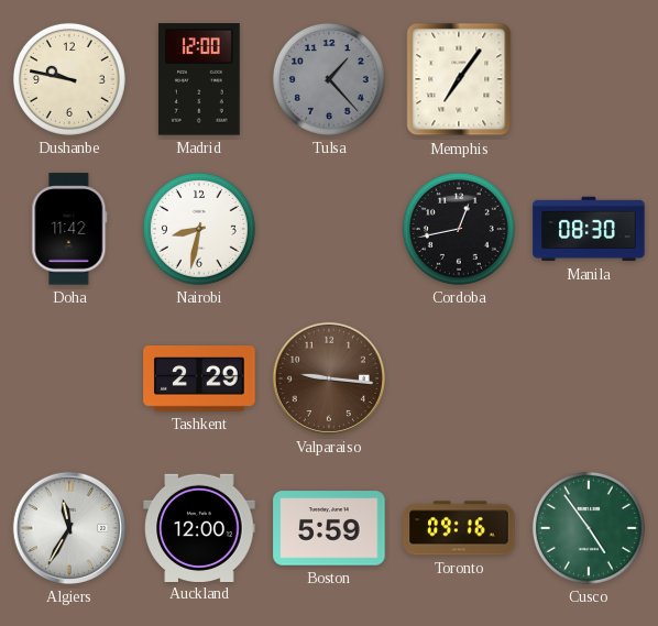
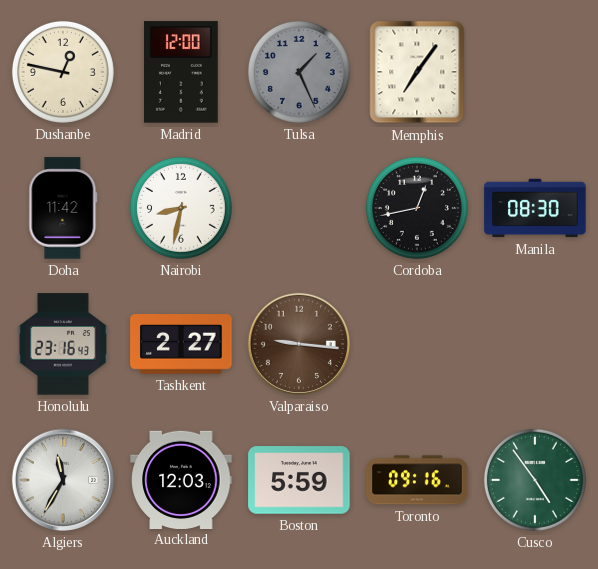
Dushanbe: 9:47 -> 12:47 (63, 72)
Tulsa: 1:23 -> 1:26 (299, 72)
Honolulu: none -> 23:16 (63, 344)
Tashkent: 2:29 -> 2:27 (181, 345)
Auckland: 12:00 -> 12:03 (181, 479)
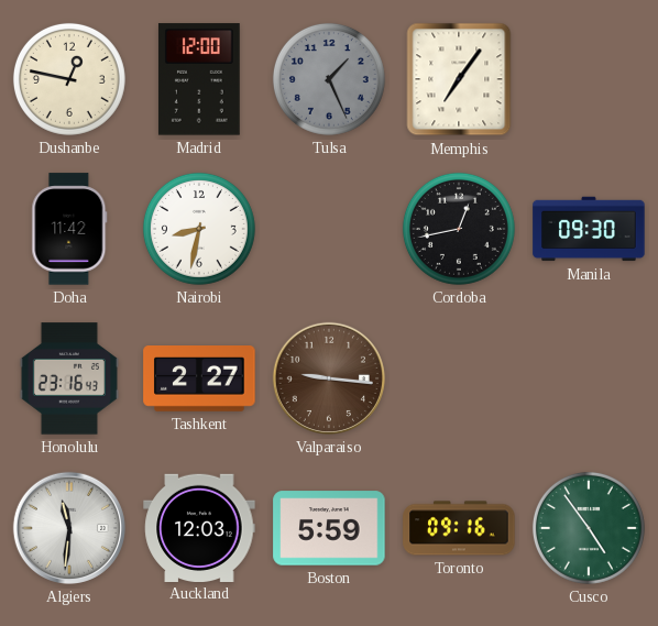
Manila: 08:30 -> 09:30 (589, 229)
Algiers: 11:35 -> 11:31 (69, 528)
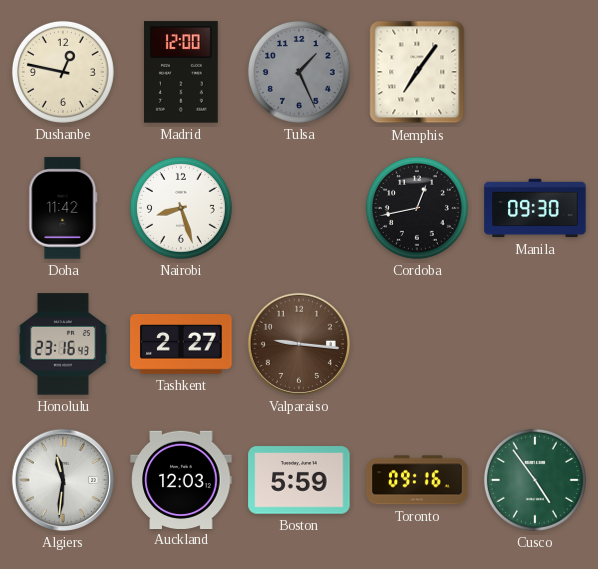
Nairobi: 8:32 -> 8:27 (181, 208)
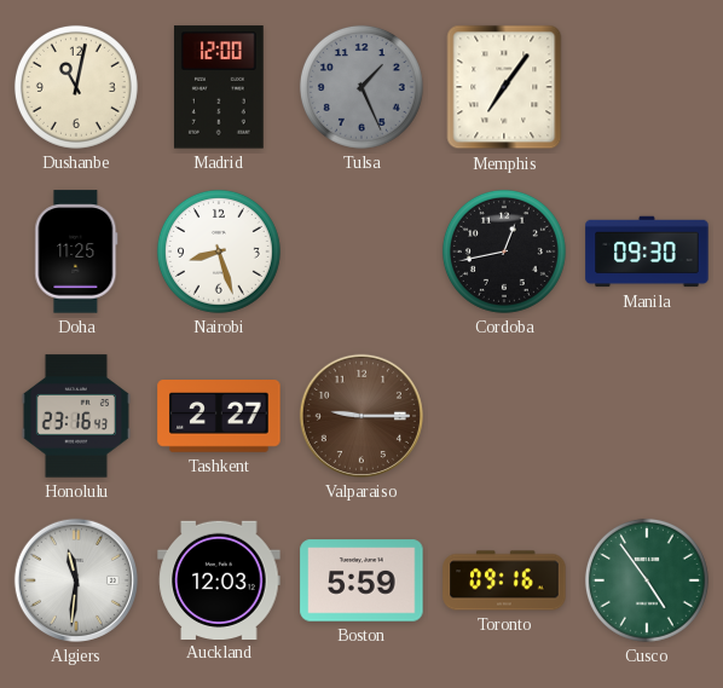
Dushanbe: 12:47 -> 11:02 (76, 87)
Doha: 11:42 -> 11:25 (76, 252)
Valparaiso: 9:16 -> 9:15 (361, 416)
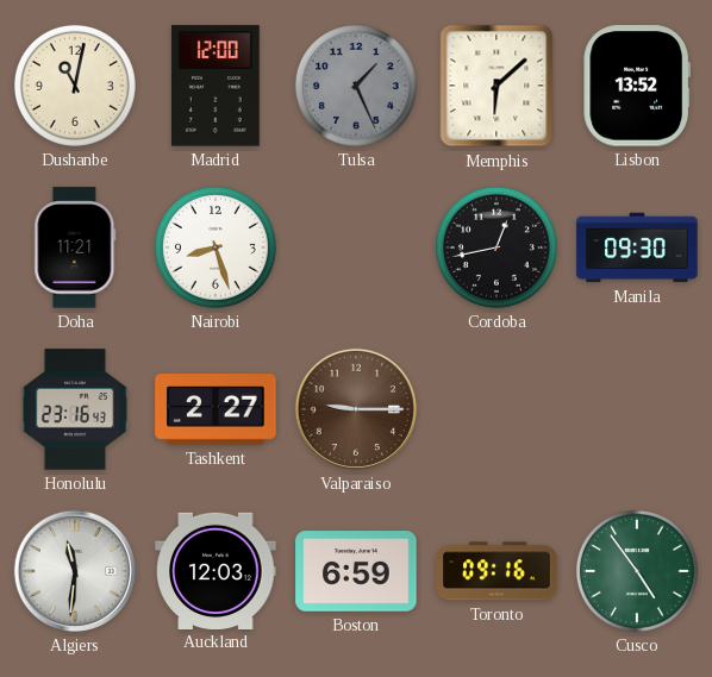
Memphis: 7:06 -> 6:08 (496, 86)
Lisbon: none -> 13:52 (636, 86)
Doha: 11:25 -> 11:21 (75, 247)
Boston: 5:59 -> 6:59 (356, 571)
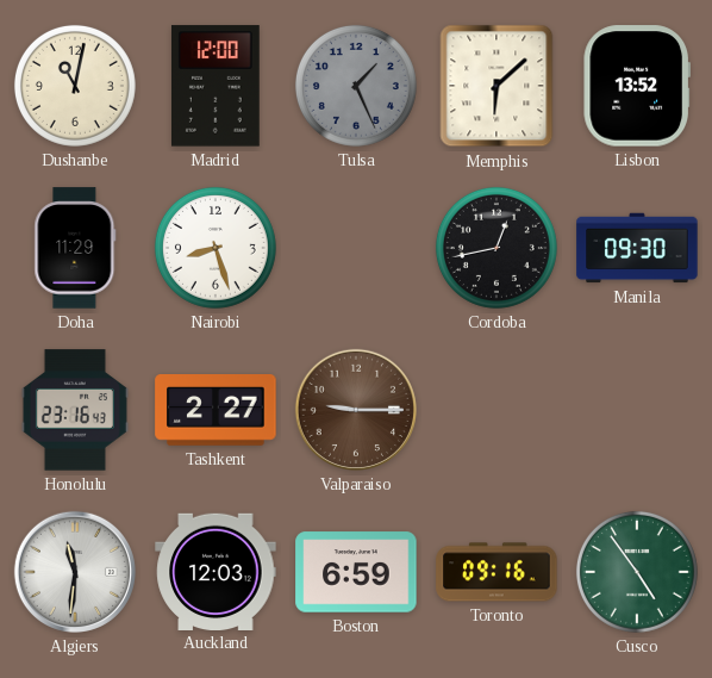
Doha: 11:21 -> 11:29 (75, 248)
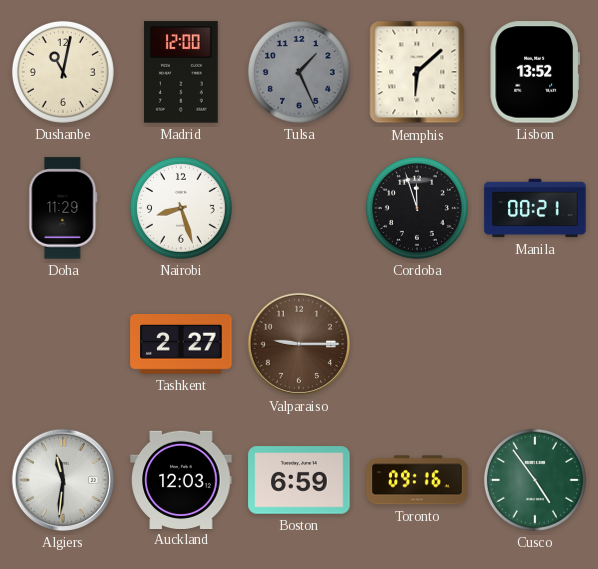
Cordoba: 12:43 -> 11:57 (417, 208)
Manila: 09:30 -> 00:21 (535, 208)
Honolulu: 23:16 -> none (75, 410)
